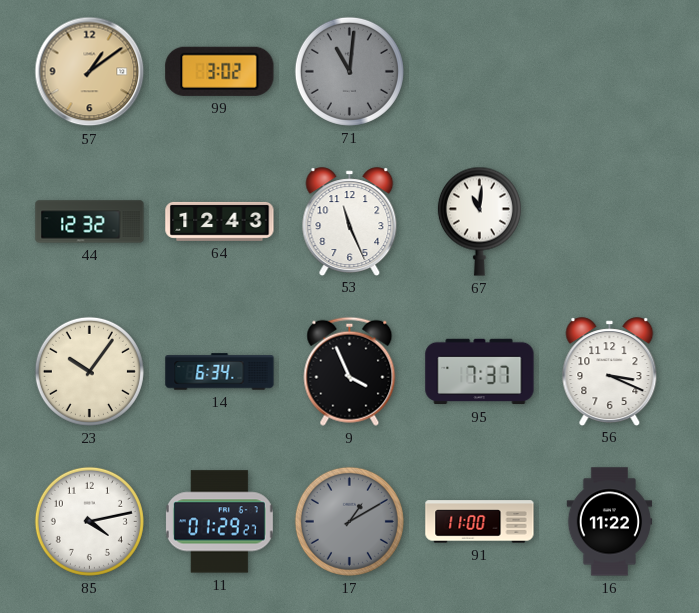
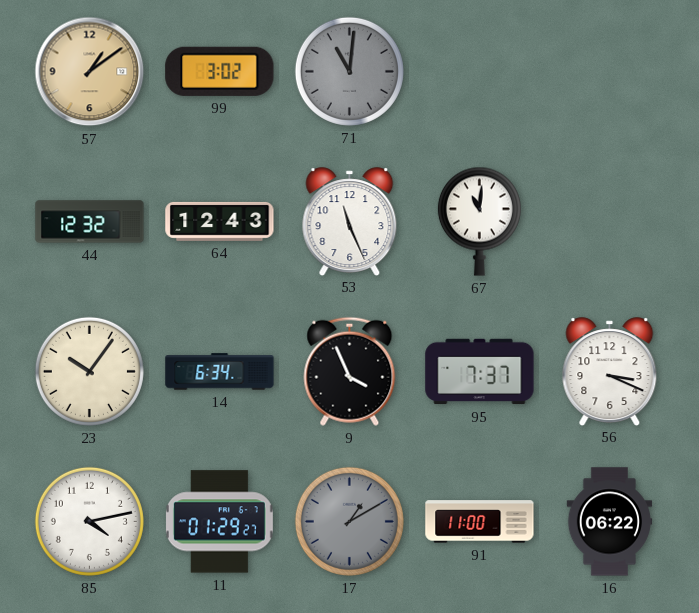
16: 11:22 -> 06:22 (610, 522)
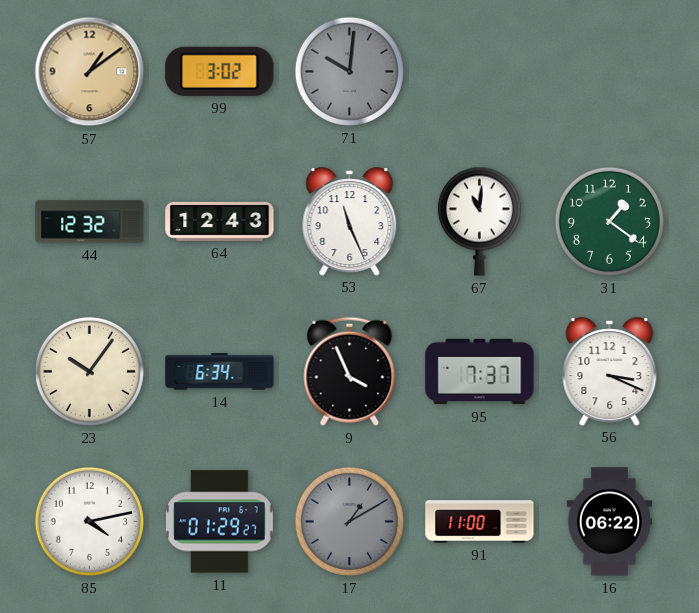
71: 11:01 -> 10:01 (349, 71)
31: none -> 1:21 (609, 221)
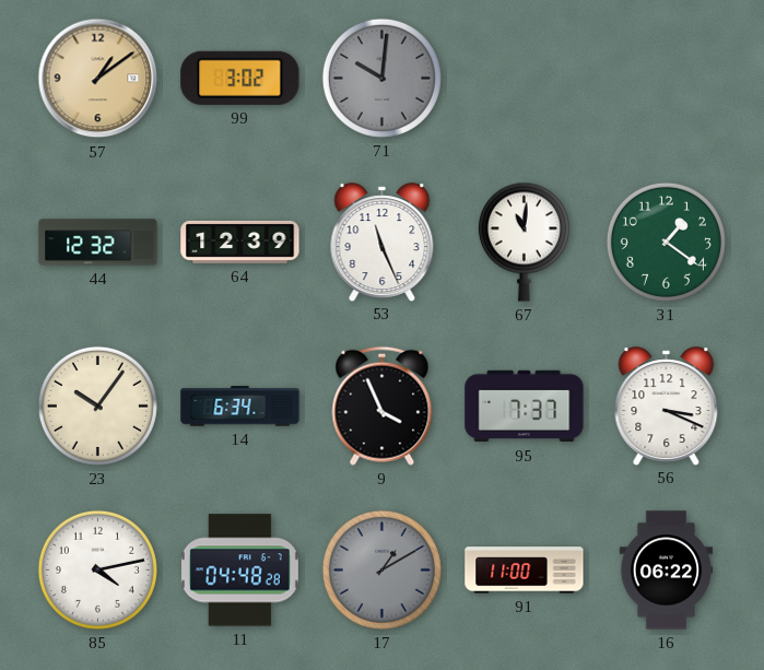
64: 12:43 -> 12:39 (240, 242)
11: 01:29 -> 04:48 (239, 571)
